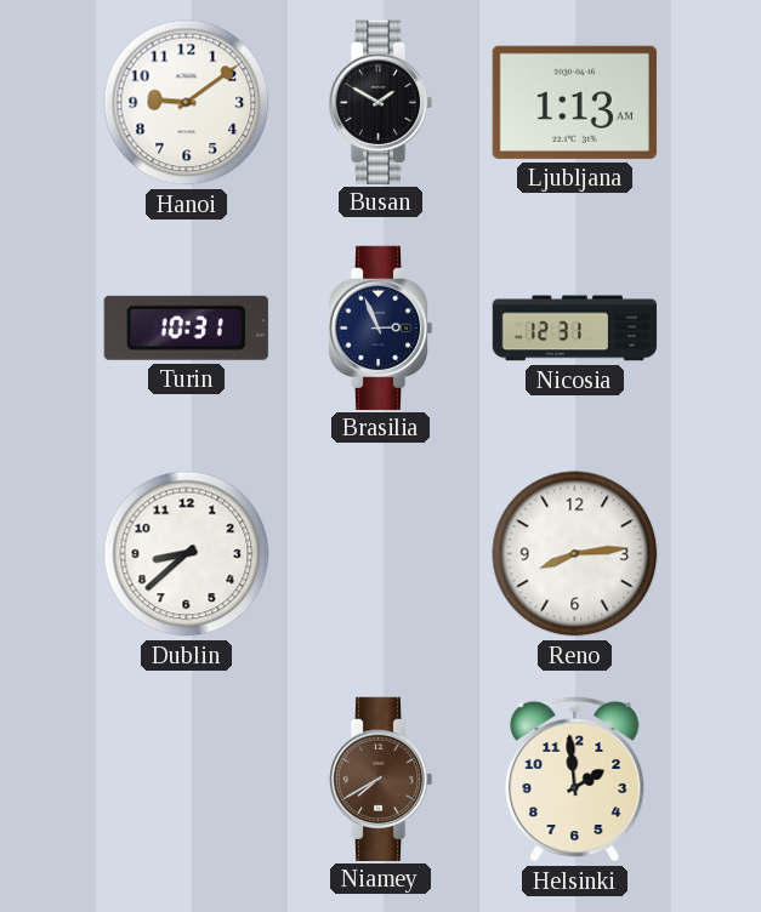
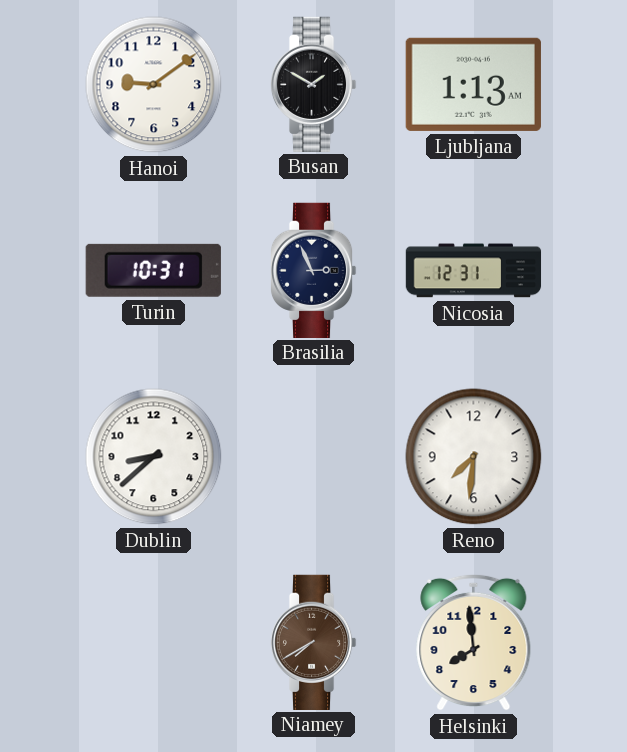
Reno: 8:14 -> 7:31 (474, 457)
Helsinki: 1:59 -> 7:59 (474, 642)
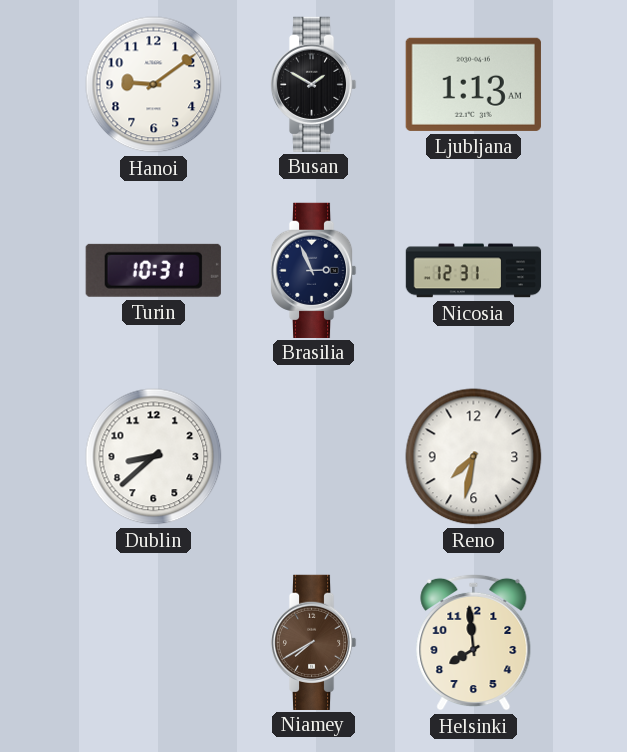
Reno: 7:31 -> 7:32 (474, 457)
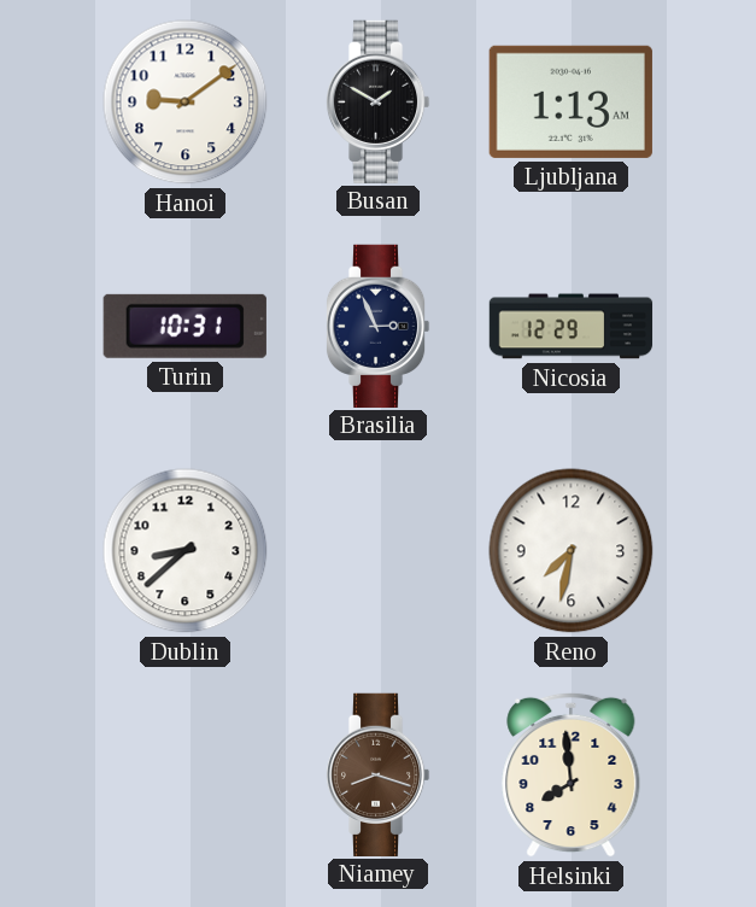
Nicosia: 12:31 -> 12:29 (572, 327)
Niamey: 7:40 -> 8:18 (377, 774)
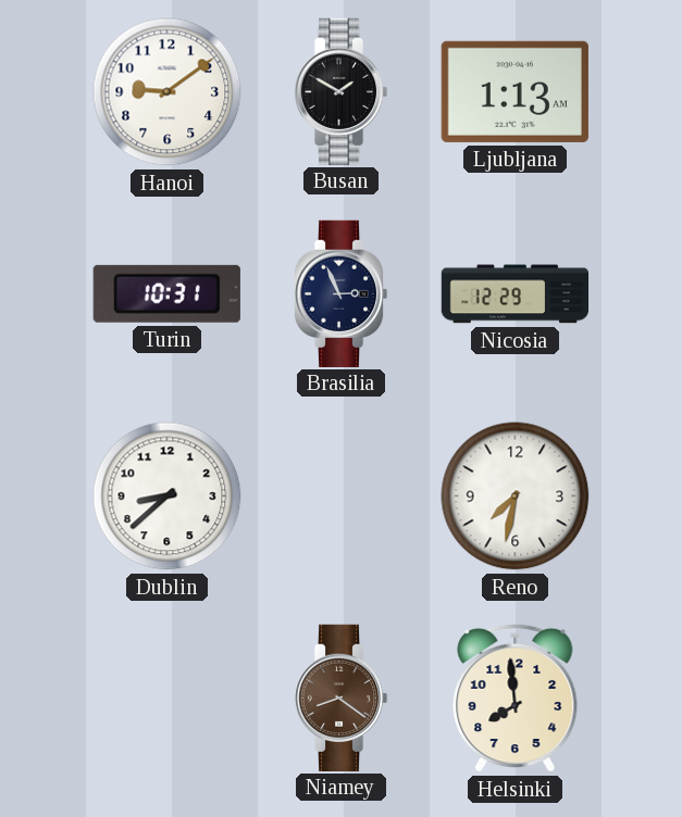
Niamey: 8:18 -> 8:21 (340, 697)
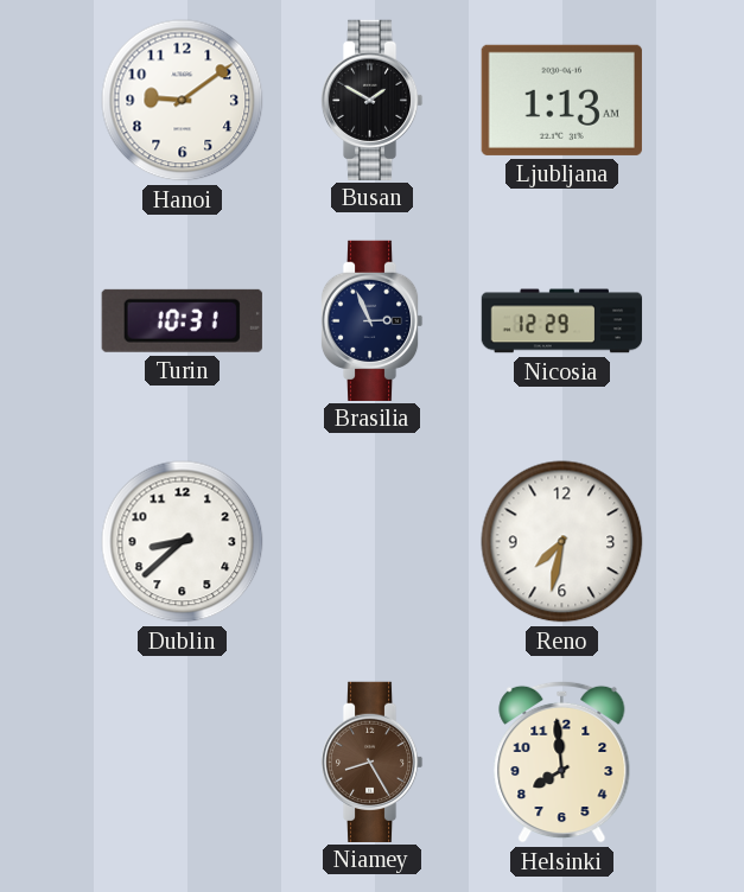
Niamey: 8:21 -> 8:25 (371, 762)
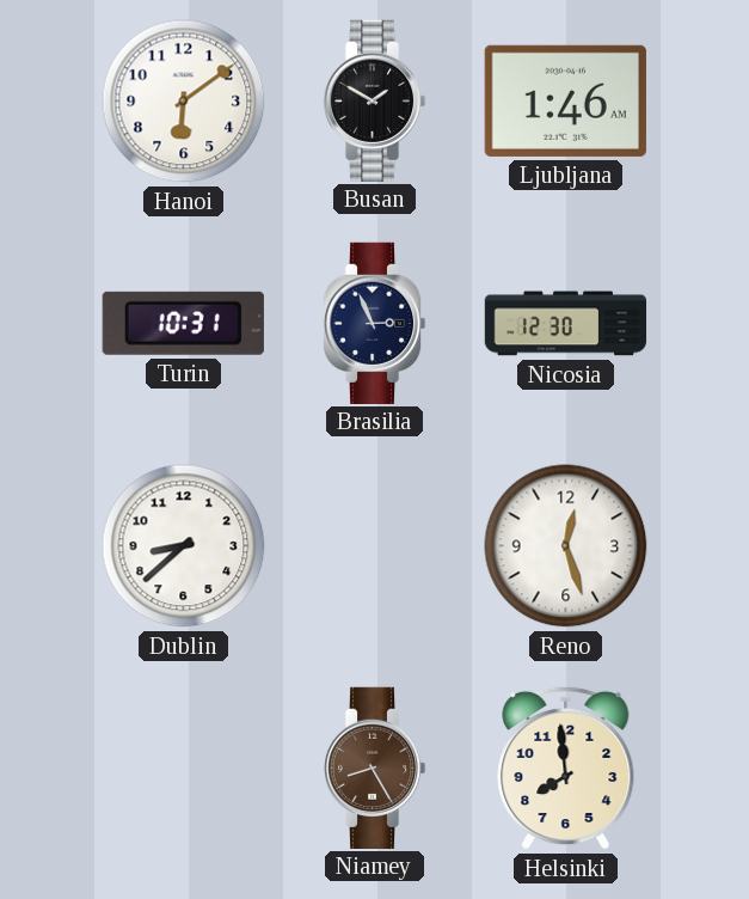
Hanoi: 9:09 -> 6:09 (184, 102)
Ljubljana: 1:13 -> 1:46 (565, 100)
Nicosia: 12:29 -> 12:30 (566, 324)
Reno: 7:32 -> 12:27 (566, 546)
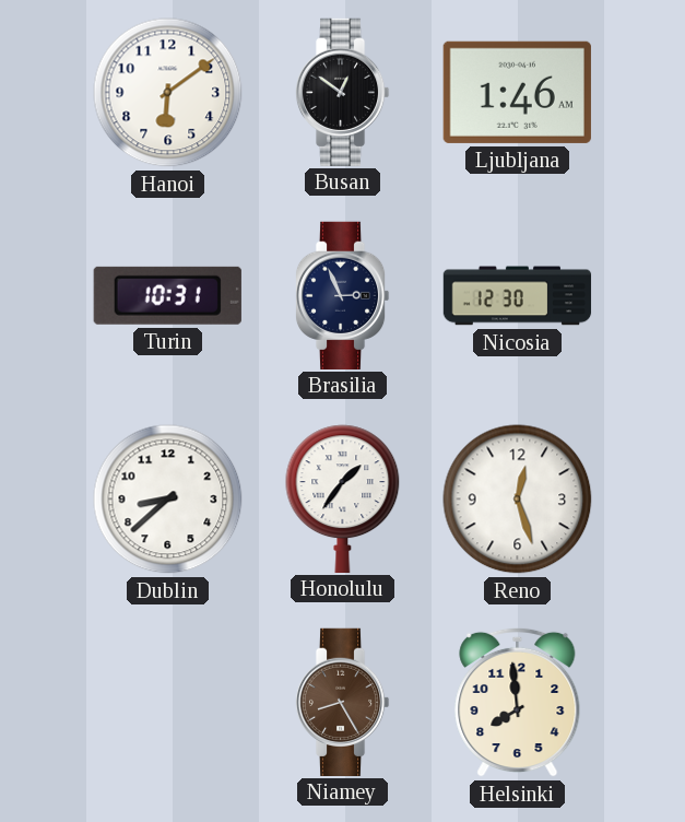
Busan: 1:50 -> 12:51 (342, 92)
Honolulu: none -> 1:36 (343, 498)
